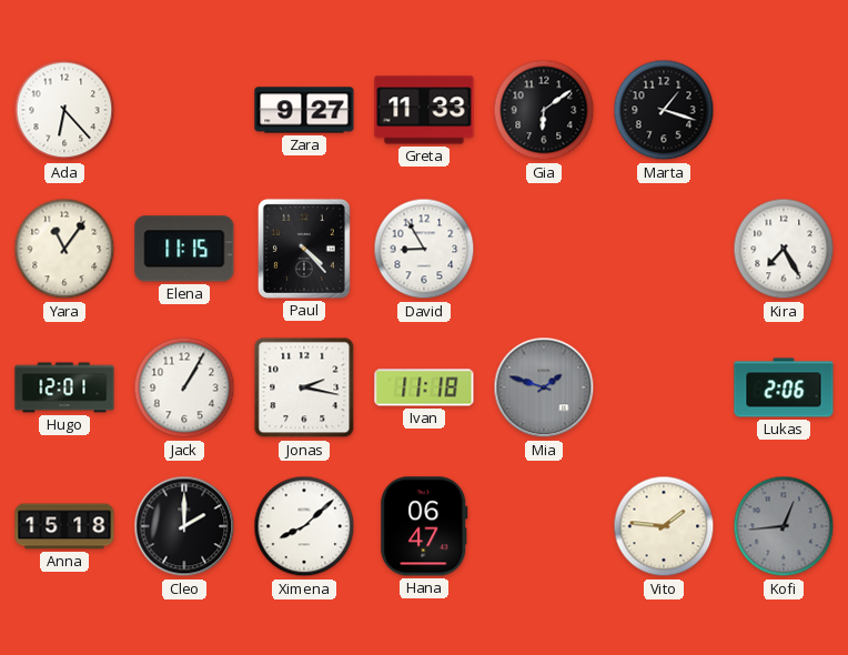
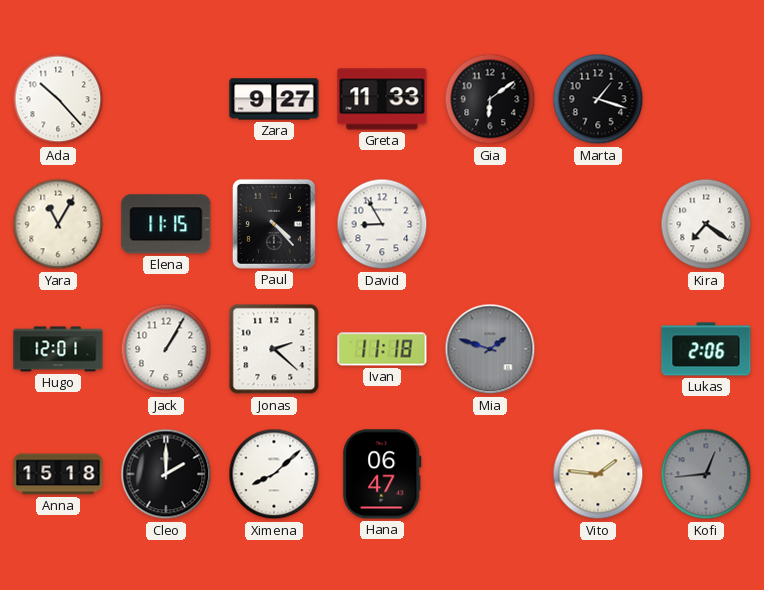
Ada: 6:23 -> 10:23 (58, 99)
Yara: 11:06 -> 11:05 (58, 224)
Kira: 7:25 -> 7:21 (706, 224)
Jonas: 2:17 -> 2:22 (274, 349)
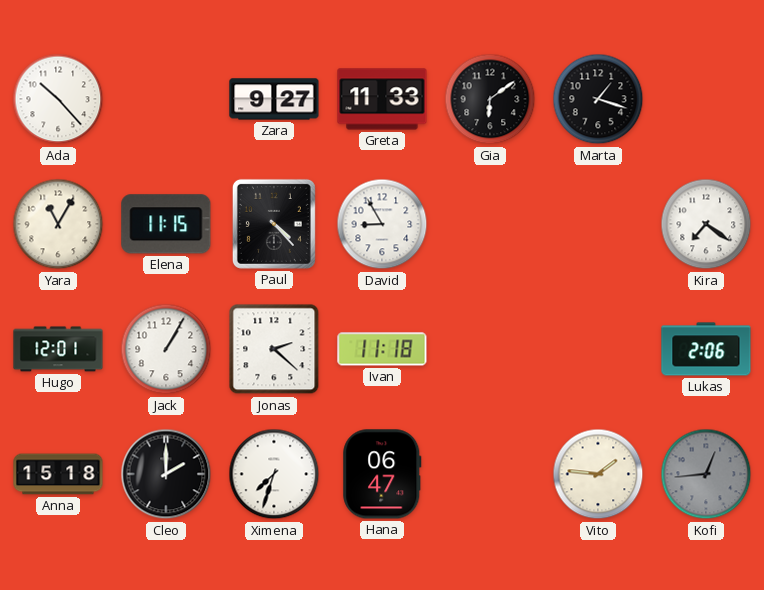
Mia: 1:48 -> none (490, 349)
Ximena: 8:08 -> 7:33 (274, 474)
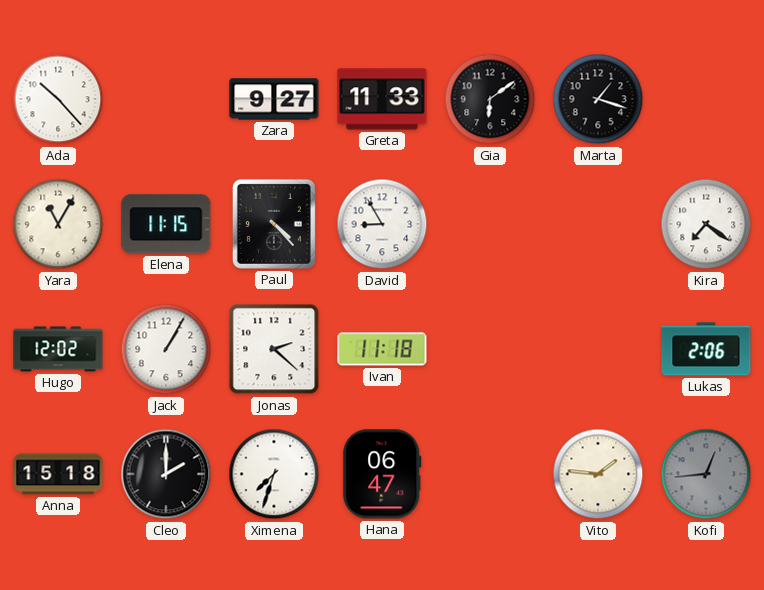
Hugo: 12:01 -> 12:02 (58, 349)
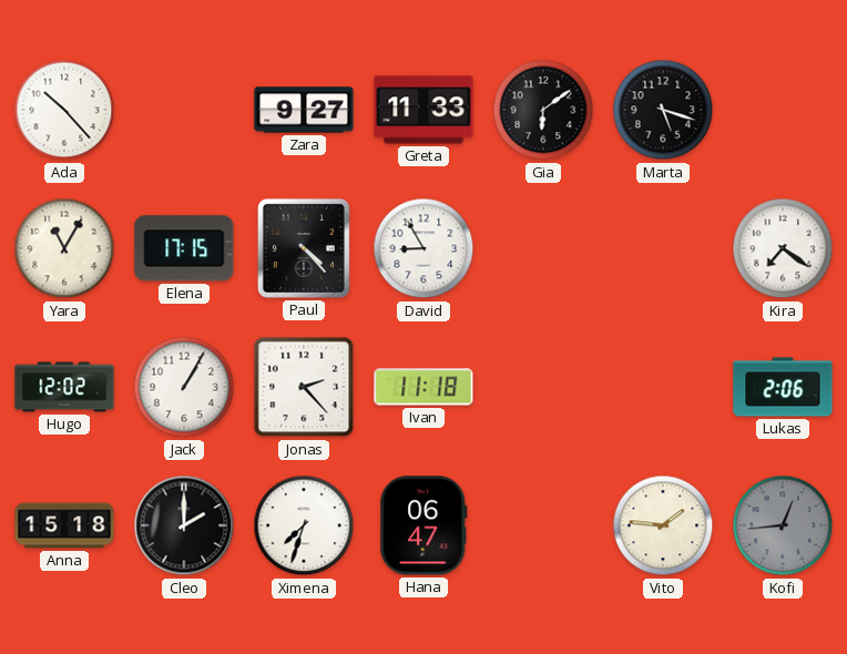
Marta: 1:18 -> 5:18 (663, 110)
Elena: 11:15 -> 17:15 (184, 248)
Jonas: 2:22 -> 2:23 (304, 387)
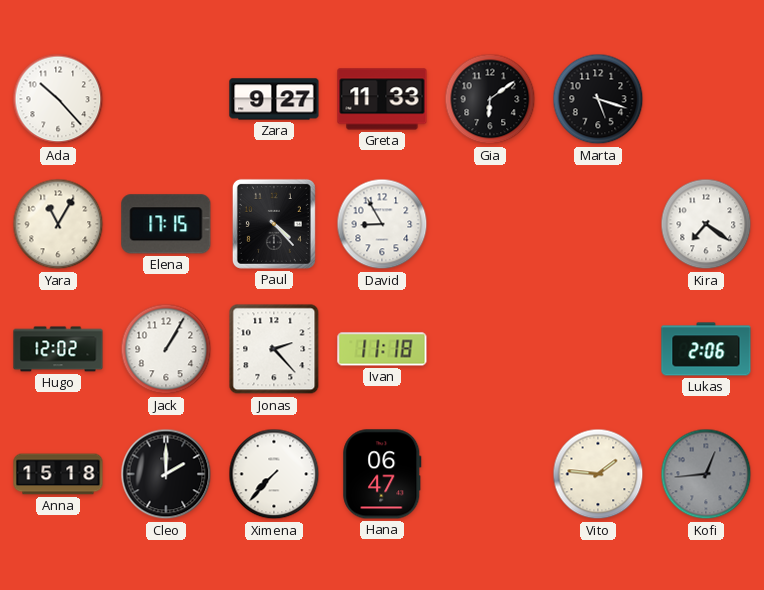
Ximena: 7:33 -> 7:37 (274, 474)
